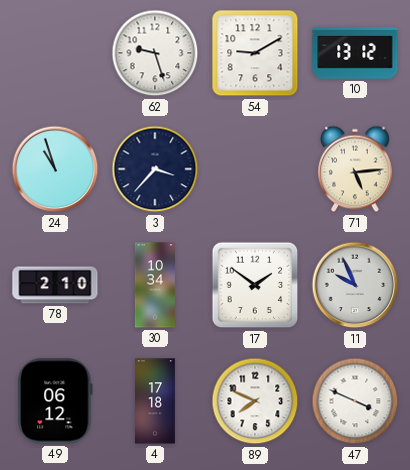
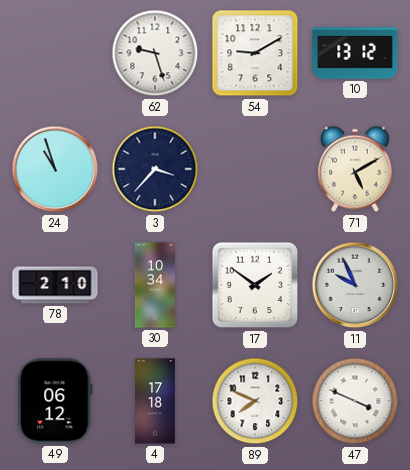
71: 5:14 -> 5:10 (355, 169)
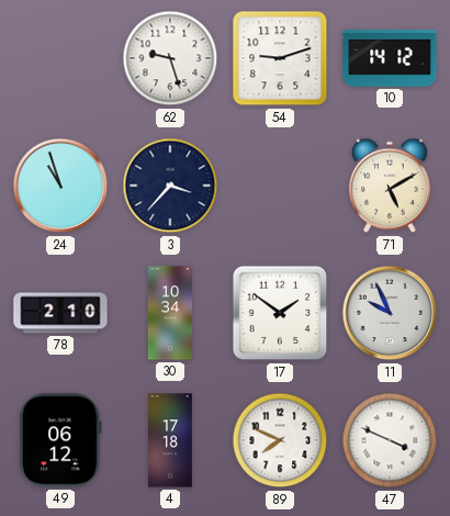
54: 9:10 -> 9:12 (280, 58)
10: 13:12 -> 14:12 (390, 58)
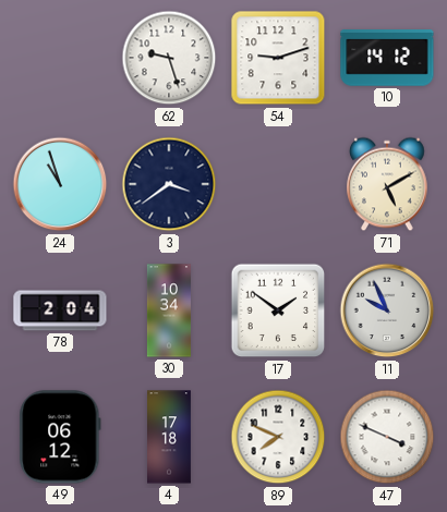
3: 3:37 -> 3:39 (169, 184)
78: 2:10 -> 2:04 (60, 310)
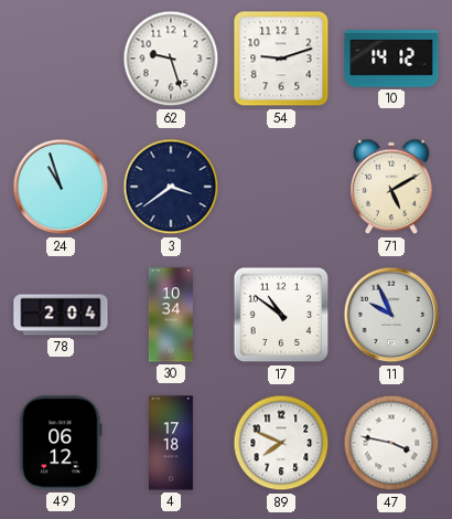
17: 1:51 -> 10:51 (281, 315)
47: 3:49 -> 3:47 (391, 443)
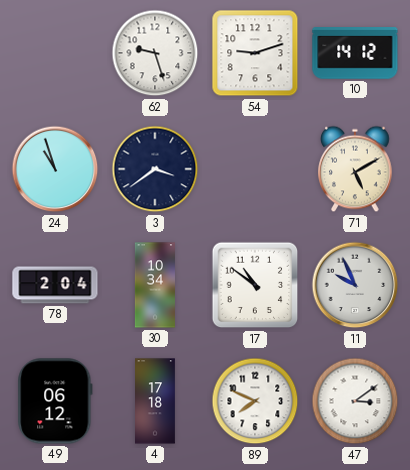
47: 3:47 -> 3:09 (355, 401)
